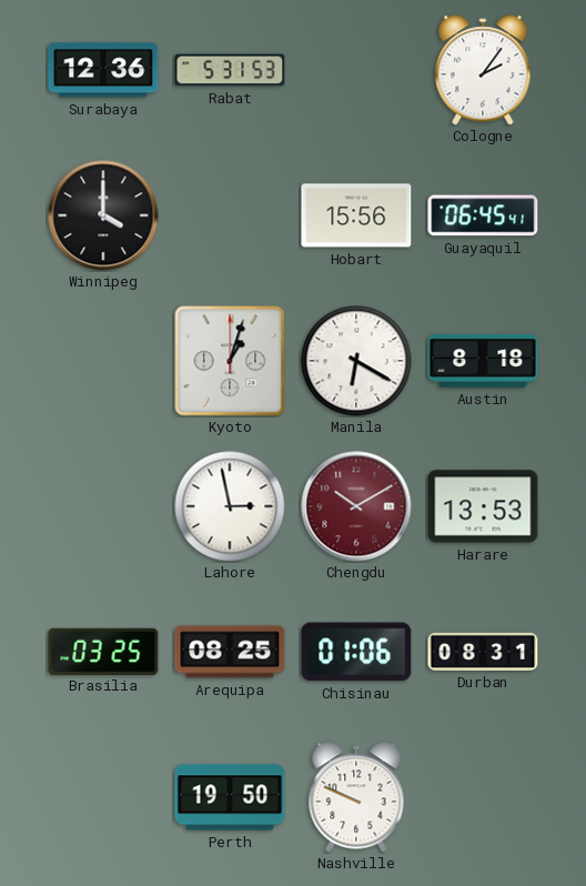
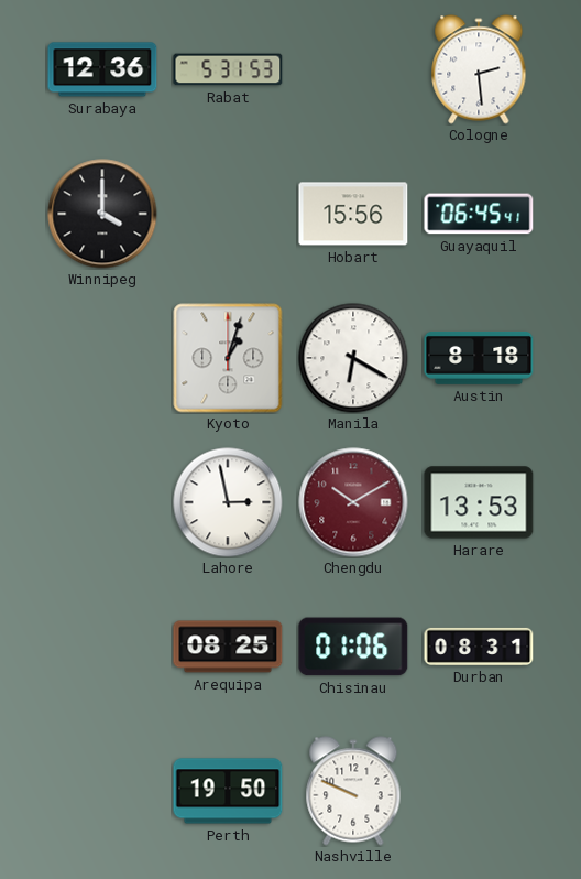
Cologne: 2:06 -> 2:29 (479, 69)
Brasilia: 03:25 -> none (103, 651)
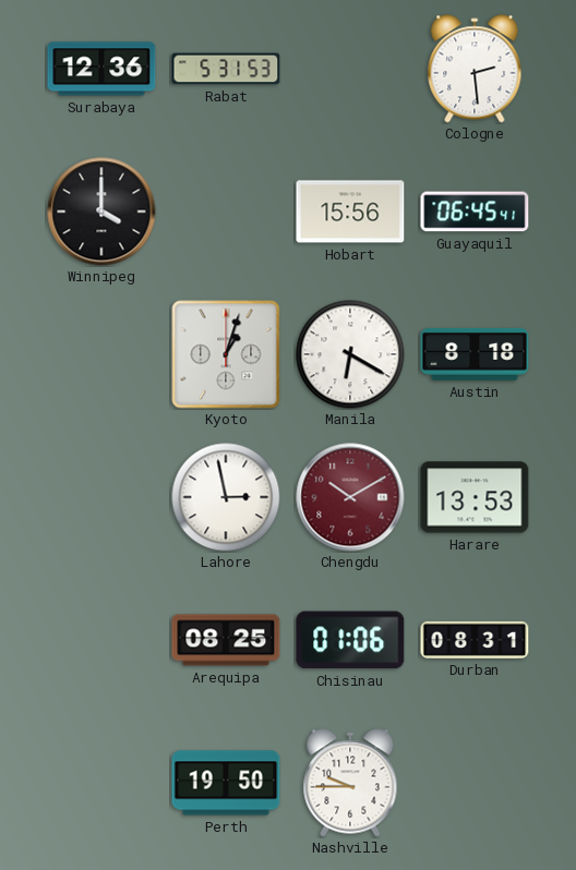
Nashville: 9:49 -> 9:45 (350, 783)
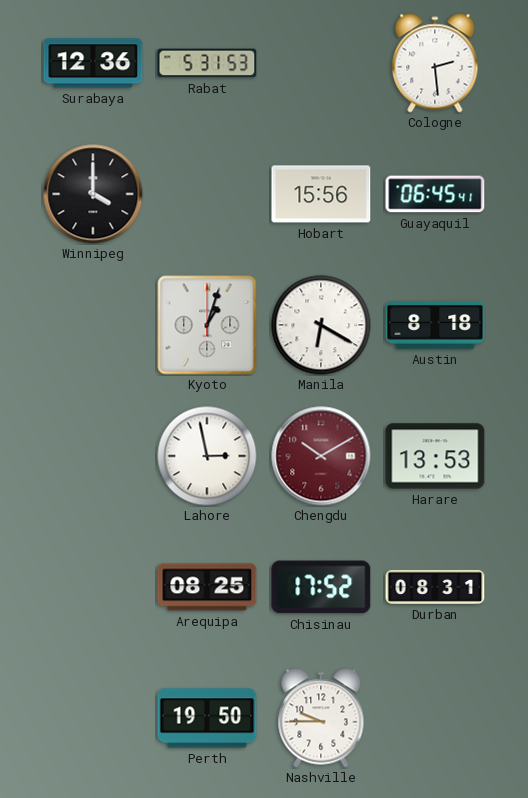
Chisinau: 01:06 -> 17:52 (321, 587)
